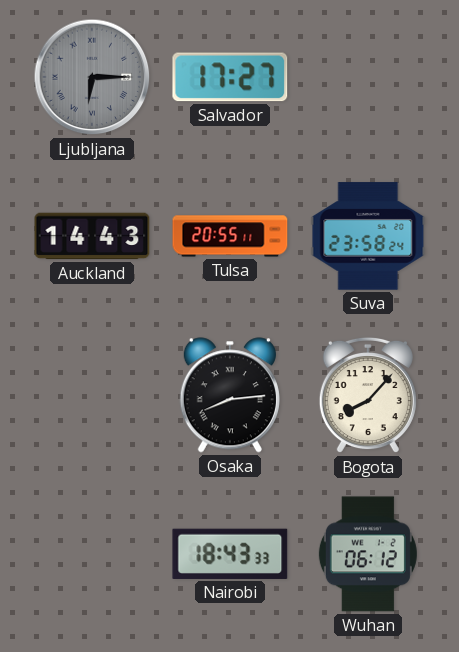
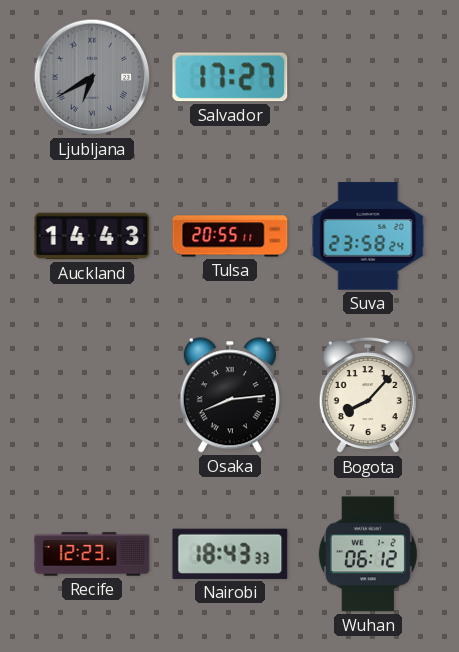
Ljubljana: 6:15 -> 6:40 (92, 77)
Recife: none -> 12:23 (92, 554)
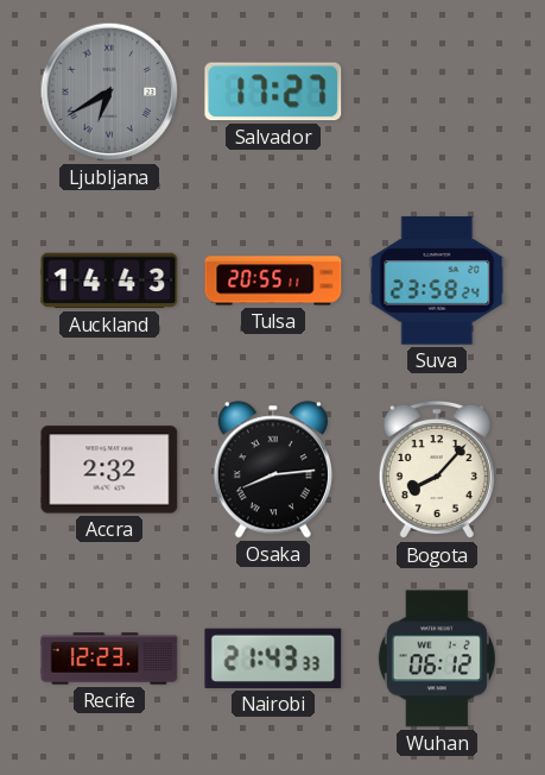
Accra: none -> 2:32 (109, 470)
Nairobi: 18:43 -> 21:43 (273, 659)
